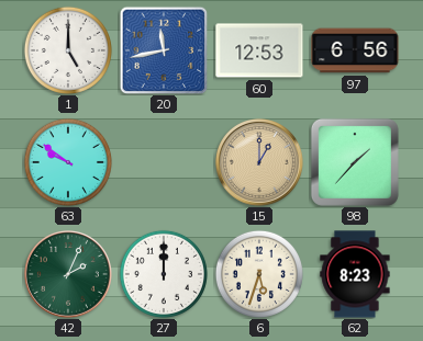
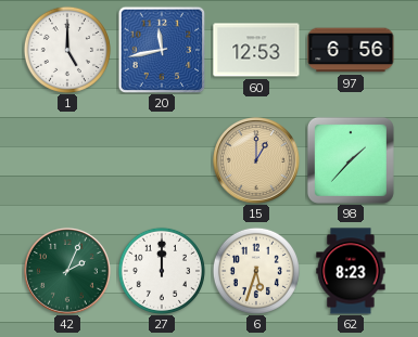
63: 9:51 -> none (68, 162)
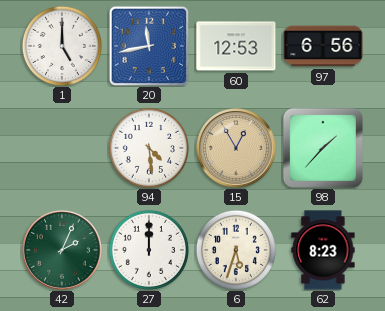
94: none -> 4:29 (149, 148)
15: 1:00 -> 12:55 (236, 148)
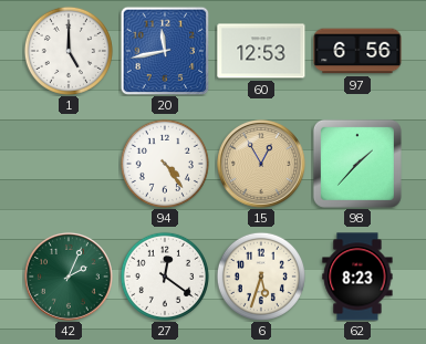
94: 4:29 -> 4:24 (165, 164)
27: 12:00 -> 12:21 (165, 277)
